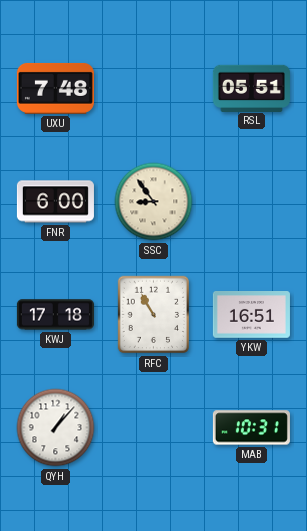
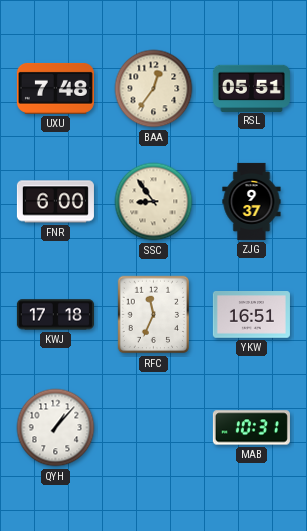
BAA: none -> 12:36 (154, 89)
ZJG: none -> 9:37 (252, 201)
RFC: 10:55 -> 11:34 (154, 315)
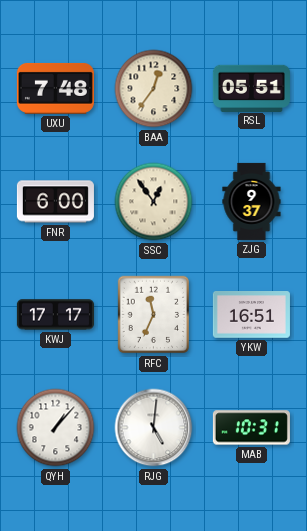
SSC: 8:54 -> 12:54 (154, 202)
KWJ: 17:18 -> 17:17 (55, 315)
RJG: none -> 5:01 (154, 428)
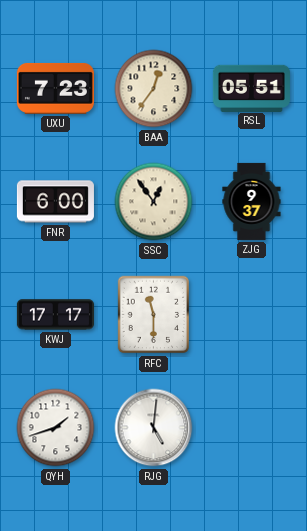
UXU: 7:48 -> 7:23 (55, 88)
RFC: 11:34 -> 11:30 (154, 315)
YKW: 16:51 -> none (251, 315)
QYH: 1:07 -> 1:42 (56, 428)
MAB: 10:31 -> none (251, 428)
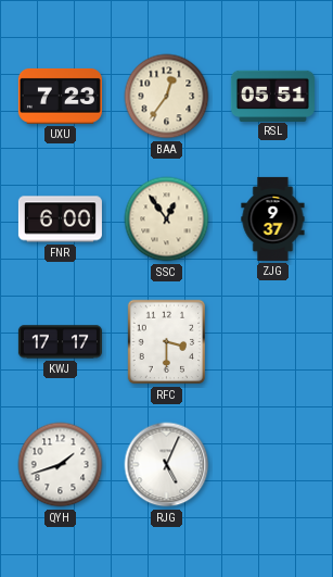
RFC: 11:30 -> 3:30 (167, 342)
RJG: 5:01 -> 5:04 (167, 465)
